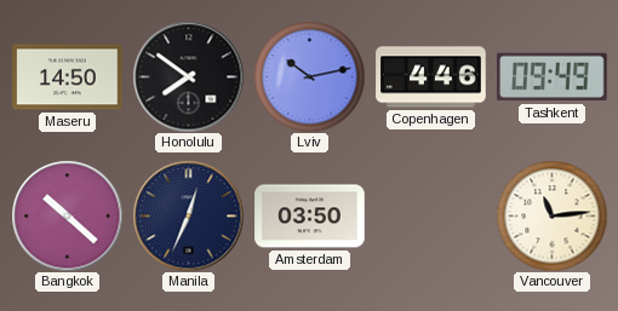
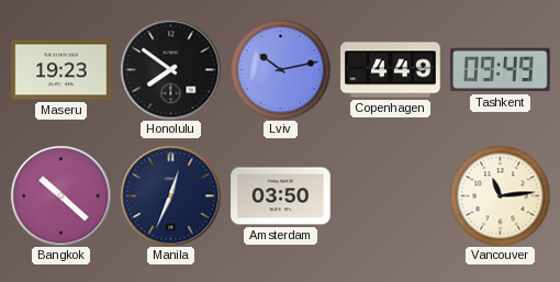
Maseru: 14:50 -> 19:23 (61, 70)
Copenhagen: 4:46 -> 4:49 (391, 70)
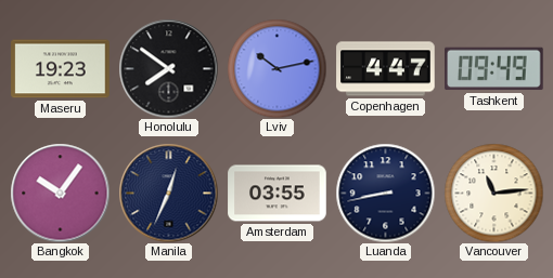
Copenhagen: 4:49 -> 4:47 (386, 69)
Bangkok: 10:22 -> 10:06 (60, 193)
Amsterdam: 03:50 -> 03:55 (278, 194)
Luanda: none -> 8:43 (385, 193)
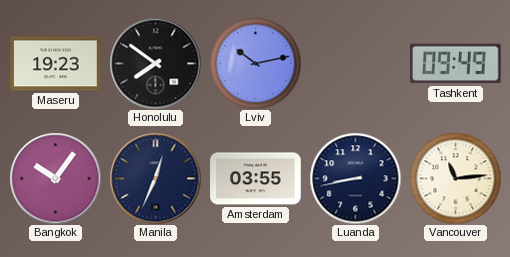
Copenhagen: 4:47 -> none (386, 69)
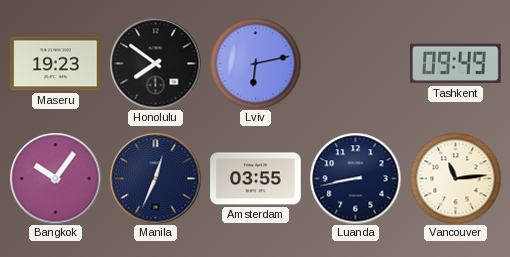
Lviv: 10:13 -> 6:13 (255, 63)
